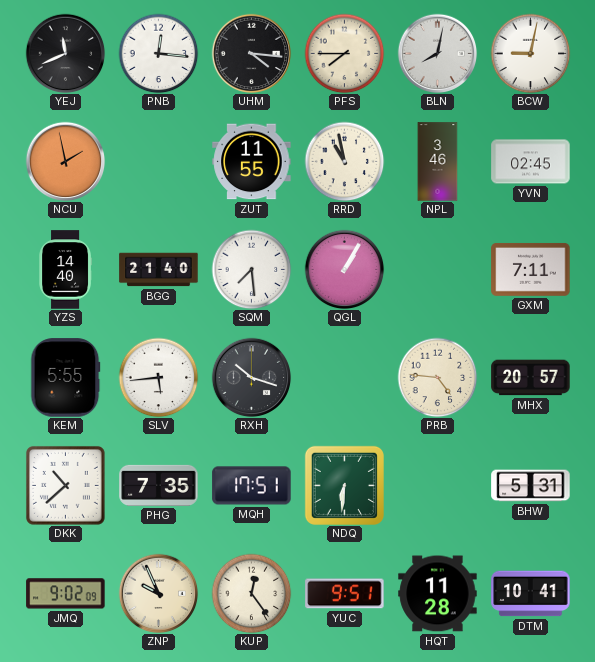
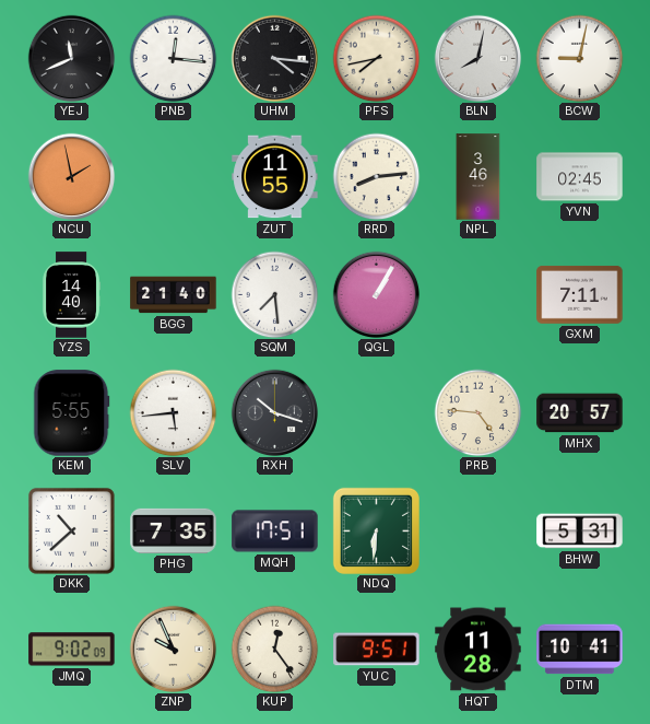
PFS: 7:45 -> 7:43 (376, 58)
RRD: 10:58 -> 8:14 (376, 176)
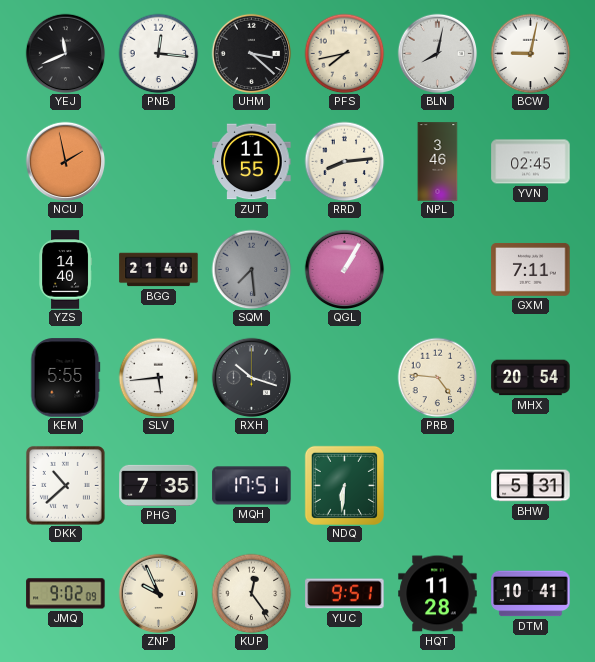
UHM: 4:16 -> 3:22 (251, 53)
SQM dial: white -> grey (251, 269)
MHX: 20:57 -> 20:54 (531, 378)
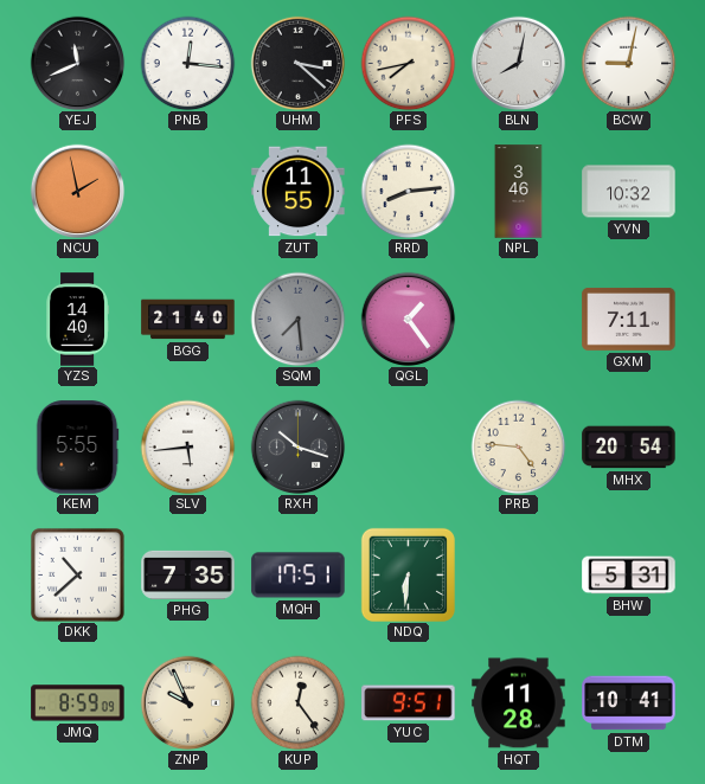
YVN: 02:45 -> 10:32 (629, 192)
QGL: 1:05 -> 1:24 (408, 319)
JMQ: 9:02 -> 8:59 (78, 703)
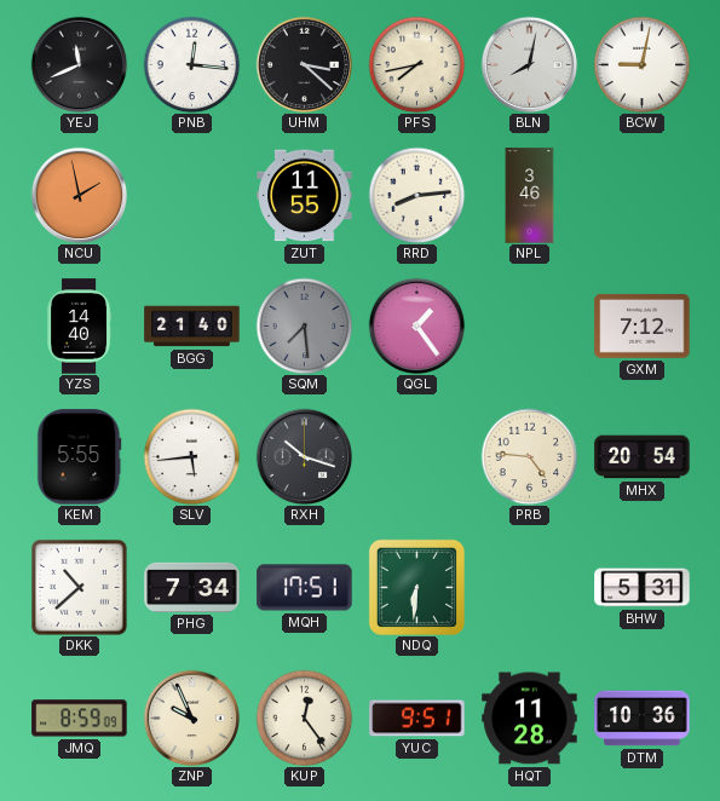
YVN: 10:32 -> none (629, 192)
GXM: 7:11 -> 7:12 (643, 327)
PHG: 7:35 -> 7:34 (192, 587)
DTM: 10:41 -> 10:36 (643, 719)
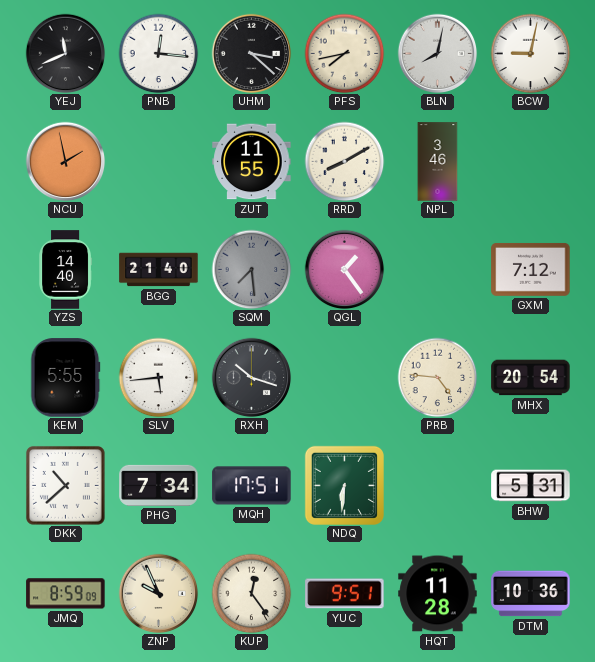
RRD: 8:14 -> 8:10 (344, 161)
